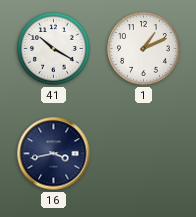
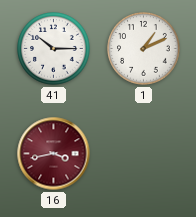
41: 10:20 -> 10:15 (54, 49)
16 dial: navy -> burgundy (54, 154)
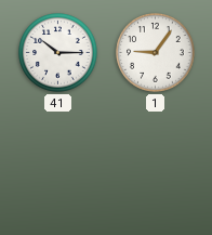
1: 1:11 -> 9:06 (156, 53)
16: 3:43 -> none (54, 154)
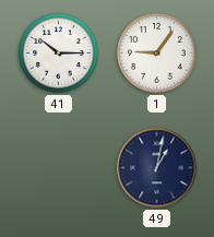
49: none -> 1:02 (157, 168)
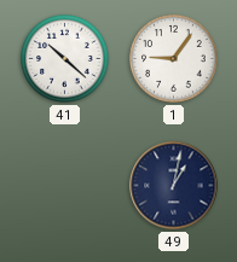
41: 10:15 -> 10:22 (65, 59)
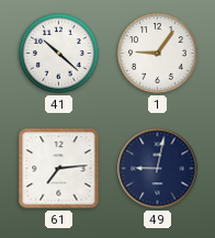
61: none -> 7:14 (59, 169)
49: 1:02 -> 9:02 (158, 169)
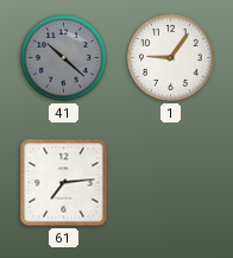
41 dial: white -> grey (64, 58)
49: 9:02 -> none (158, 169)
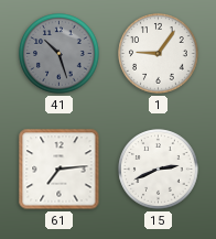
41: 10:22 -> 10:27 (60, 54)
15: none -> 2:41 (159, 170)
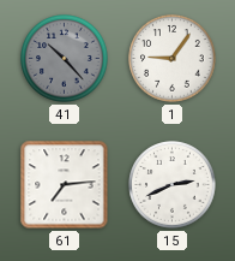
41: 10:27 -> 10:23 (65, 59)
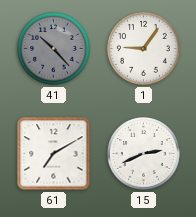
61: 7:14 -> 7:10 (54, 154)
